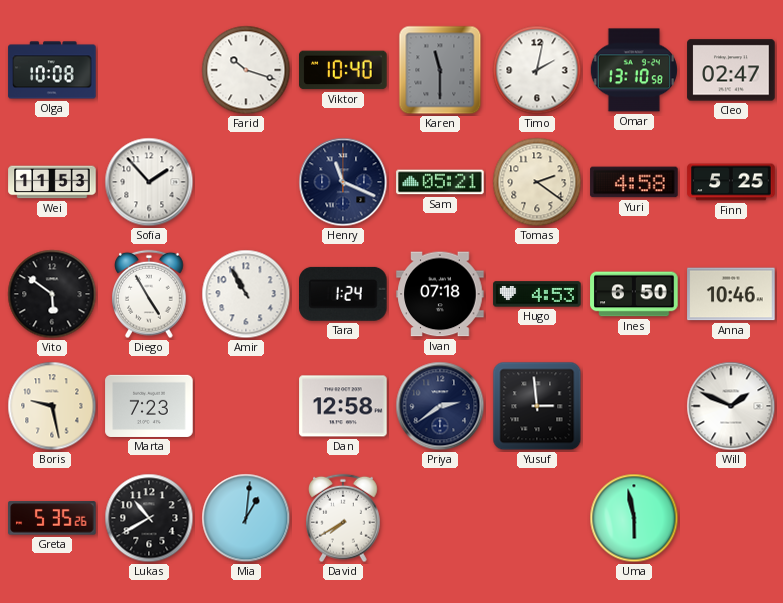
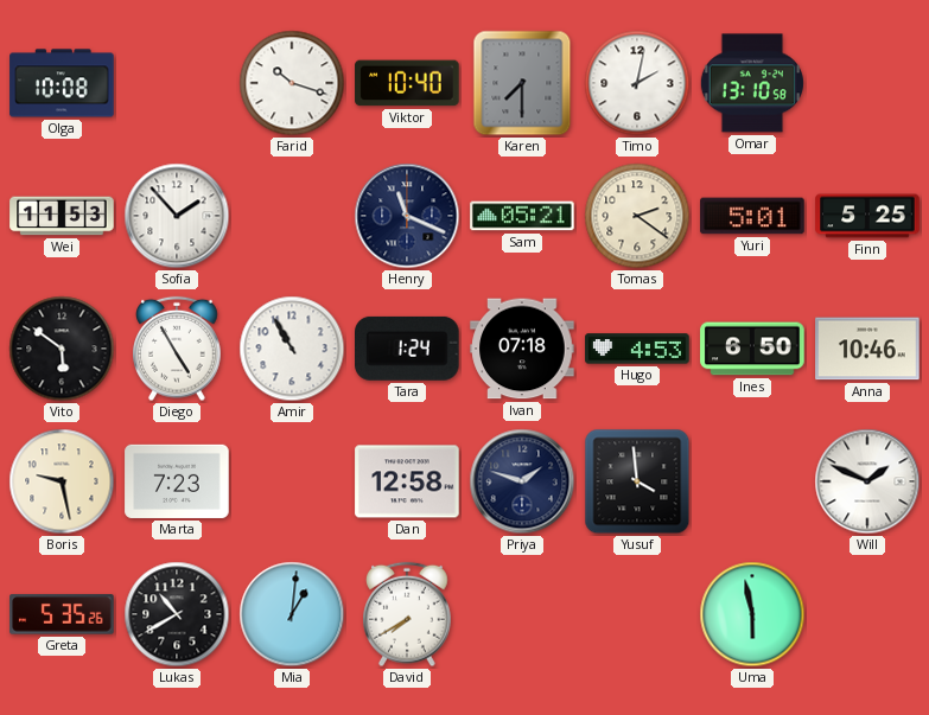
Karen: 11:30 -> 7:30 (522, 83)
Cleo: 02:47 -> none (731, 70)
Yuri: 4:58 -> 5:01 (752, 216)
Priya: 2:39 -> 1:48 (522, 481)
Yusuf: 2:59 -> 3:59 (637, 481)
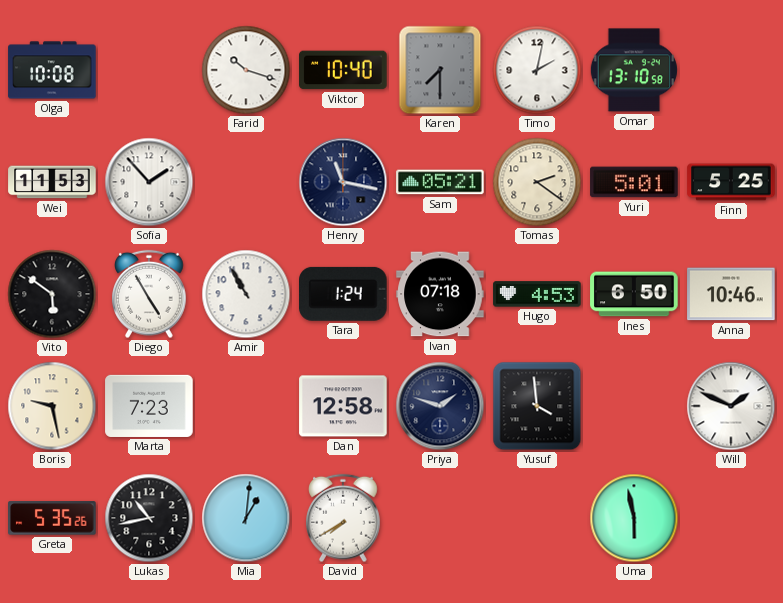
Henry: 11:19 -> 11:17 (343, 182)
Lukas: 10:40 -> 10:43 (149, 518)
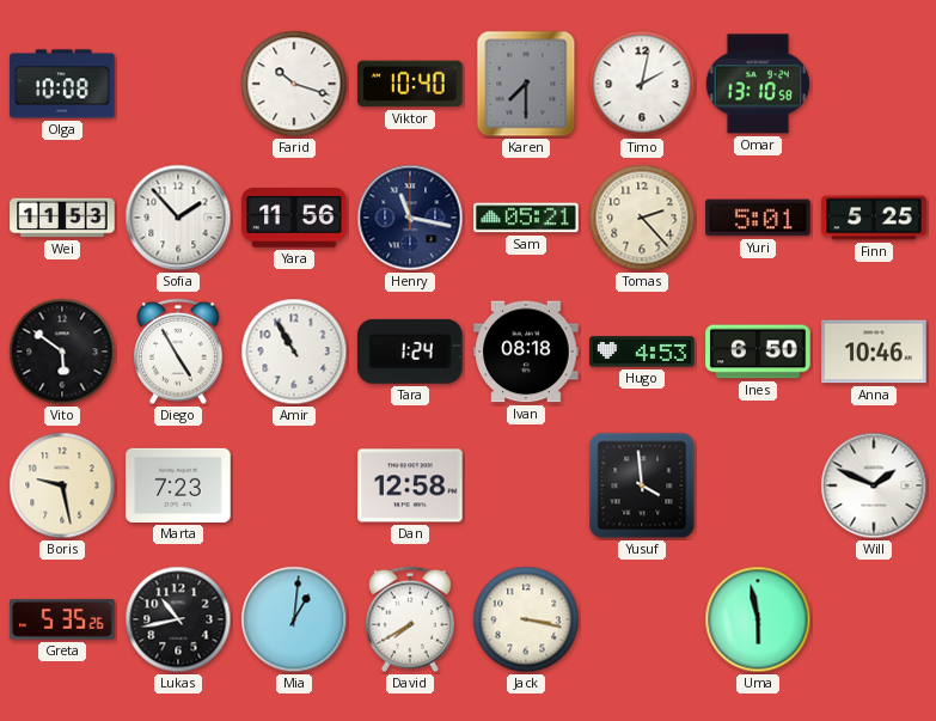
Yara: none -> 11:56 (294, 219)
Tomas: 2:21 -> 2:23 (642, 218)
Ivan: 07:18 -> 08:18 (526, 352)
Priya: 1:48 -> none (440, 406)
Jack: none -> 3:17 (526, 619)
